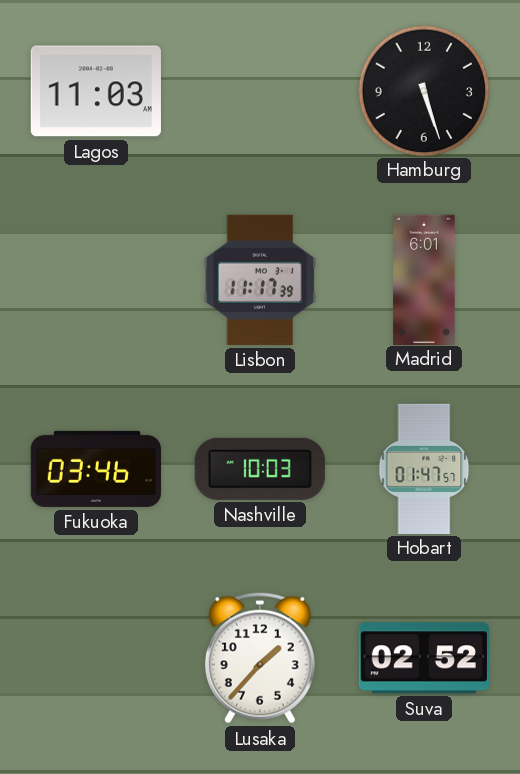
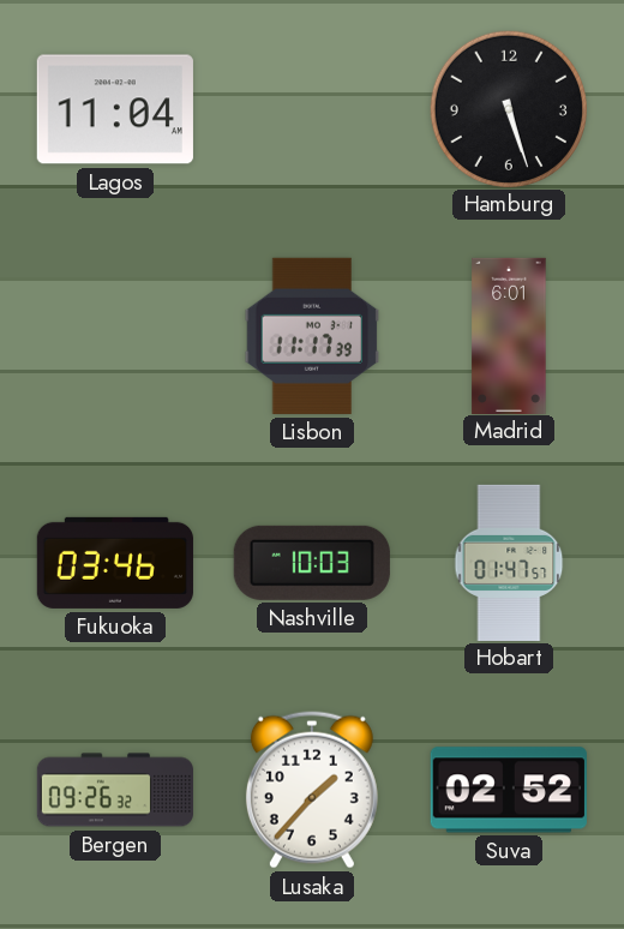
Lagos: 11:03 -> 11:04 (115, 109)
Bergen: none -> 09:26 (114, 790)
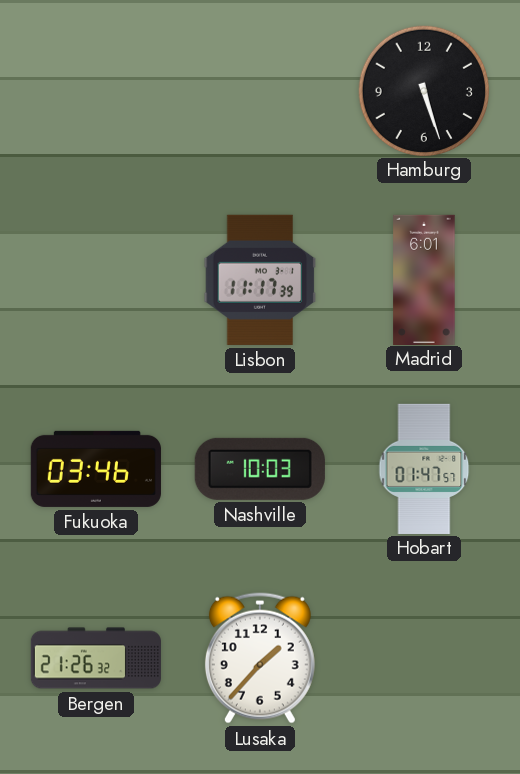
Lagos: 11:04 -> none (115, 109)
Bergen: 09:26 -> 21:26 (95, 658)
Suva: 02:52 -> none (509, 790)
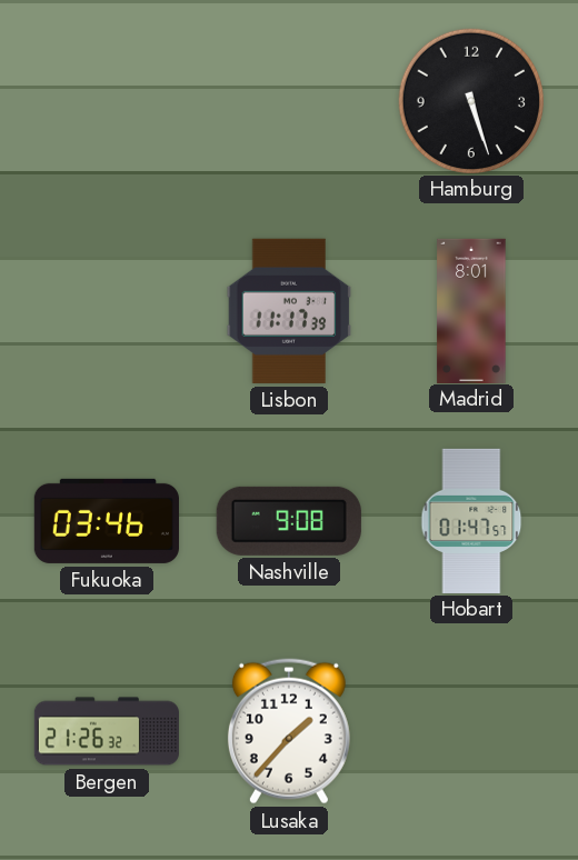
Madrid: 6:01 -> 8:01 (471, 310)
Nashville: 10:03 -> 9:08 (289, 521)
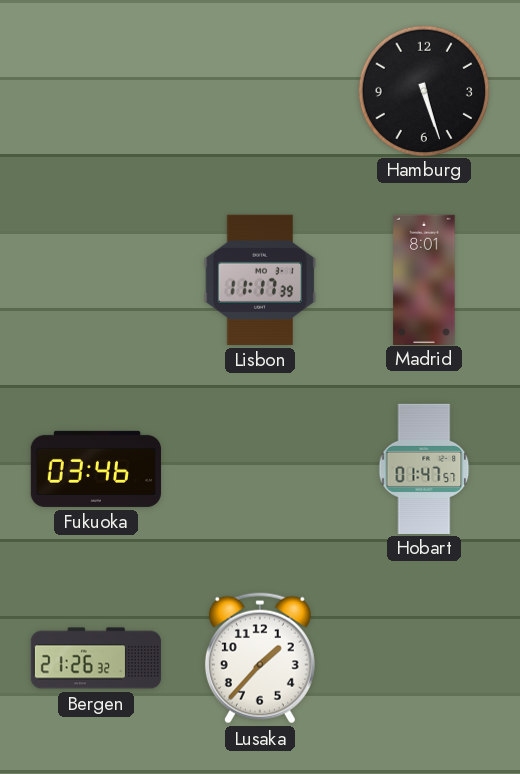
Nashville: 9:08 -> none (289, 521)
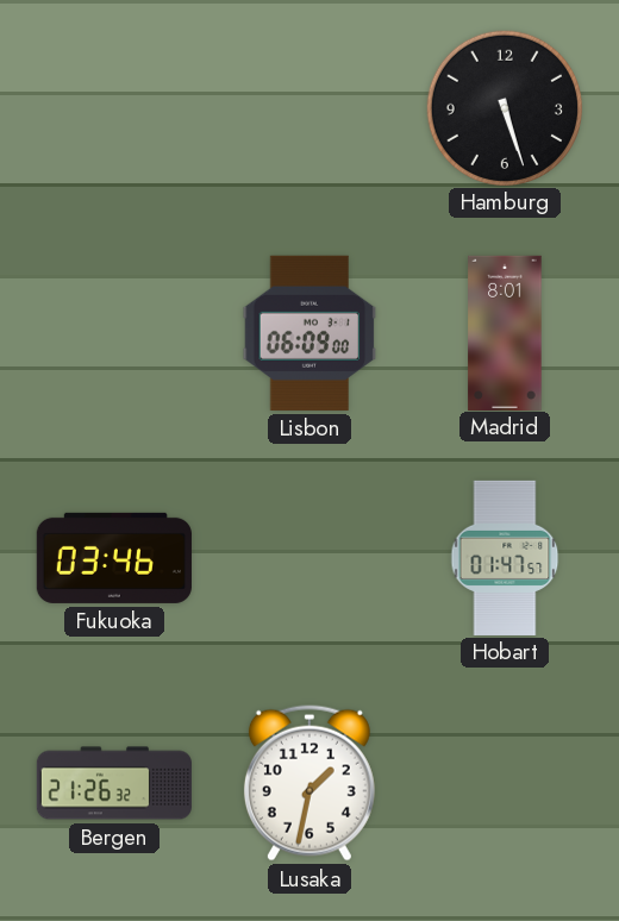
Lisbon: 11:17 -> 06:09 (309, 333)
Lusaka: 1:37 -> 1:32 (309, 783)
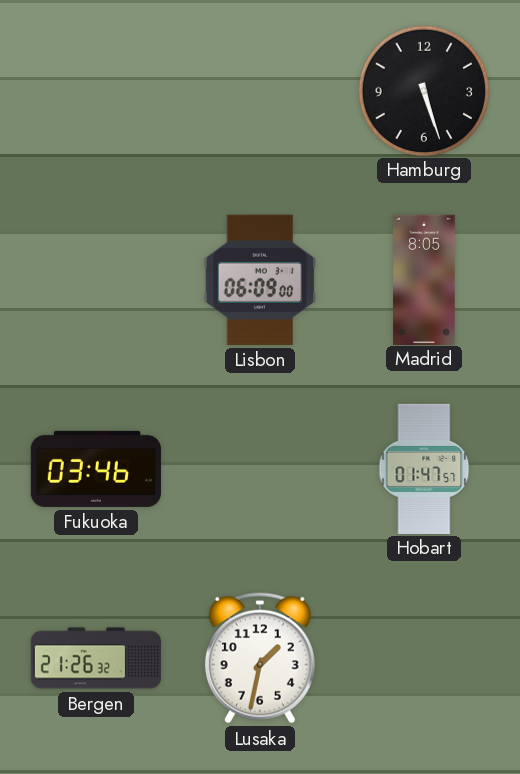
Madrid: 8:01 -> 8:05 (424, 279)
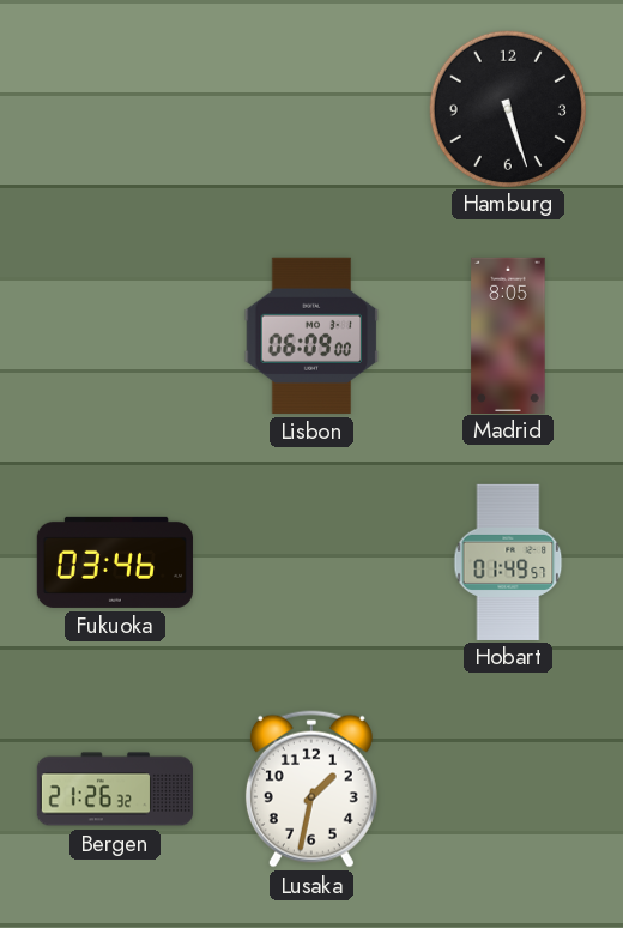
Hobart: 01:47 -> 01:49 (508, 561)
